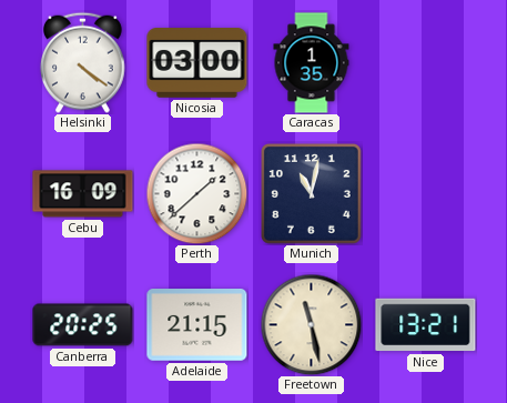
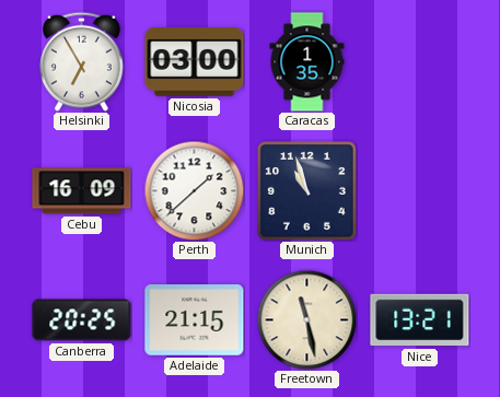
Helsinki: 4:21 -> 6:55 (82, 61)
Munich: 11:02 -> 10:57 (307, 191)
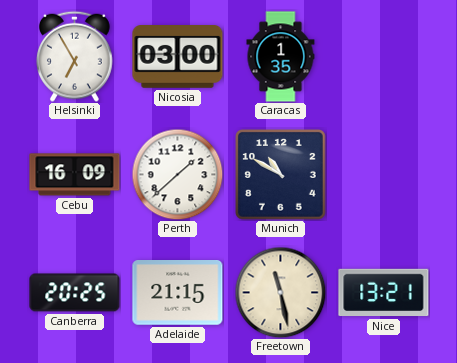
Munich: 10:57 -> 10:50 (281, 175)
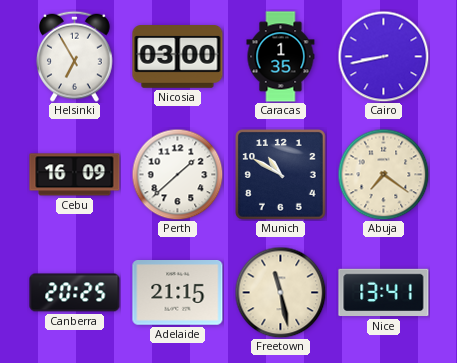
Cairo: none -> 8:43 (383, 56)
Abuja: none -> 7:21 (383, 174)
Nice: 13:21 -> 13:41 (384, 293)
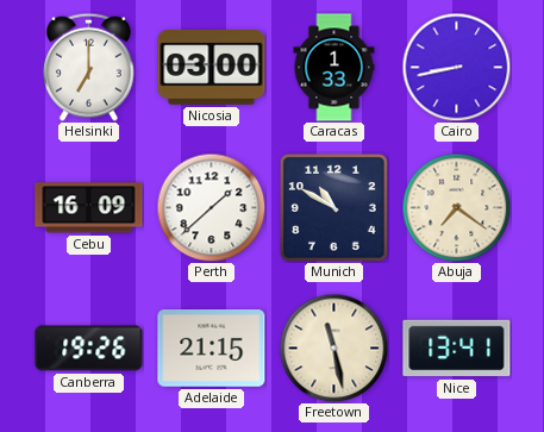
Helsinki: 6:55 -> 7:00 (89, 67)
Caracas: 1:35 -> 1:33 (334, 68)
Canberra: 20:25 -> 19:26 (89, 349)
